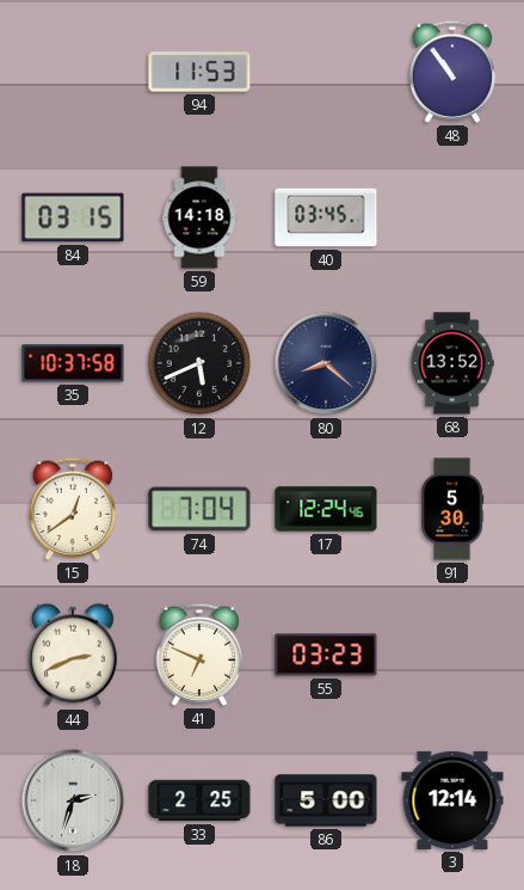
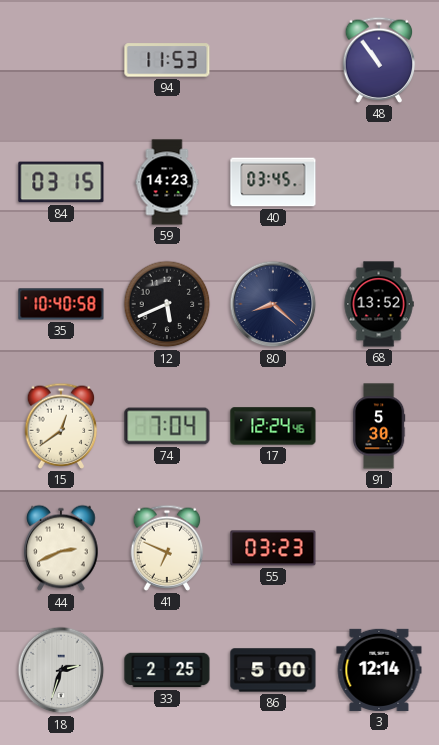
59: 14:18 -> 14:23 (167, 182)
35: 10:37 -> 10:40 (61, 304)
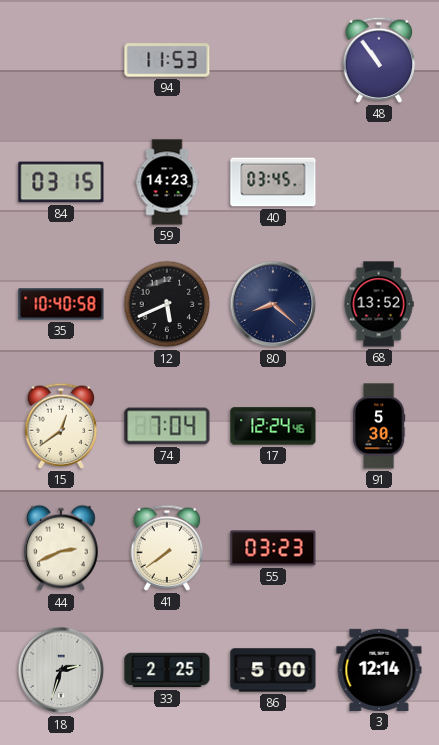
41: 6:49 -> 7:39 (167, 548)
